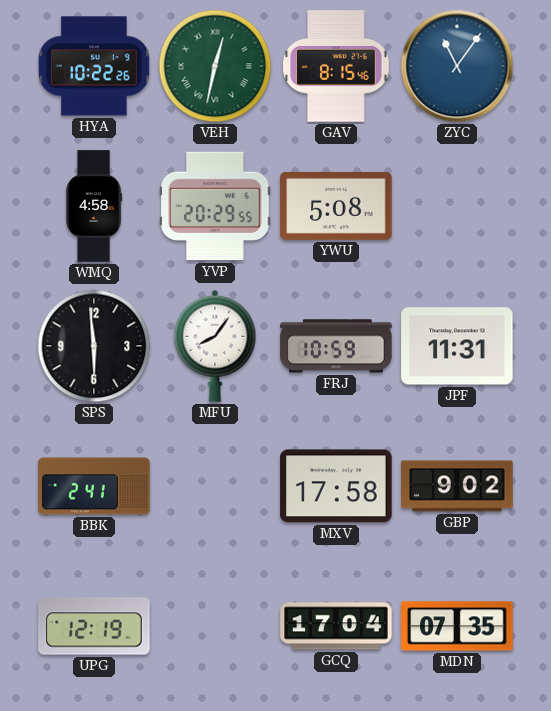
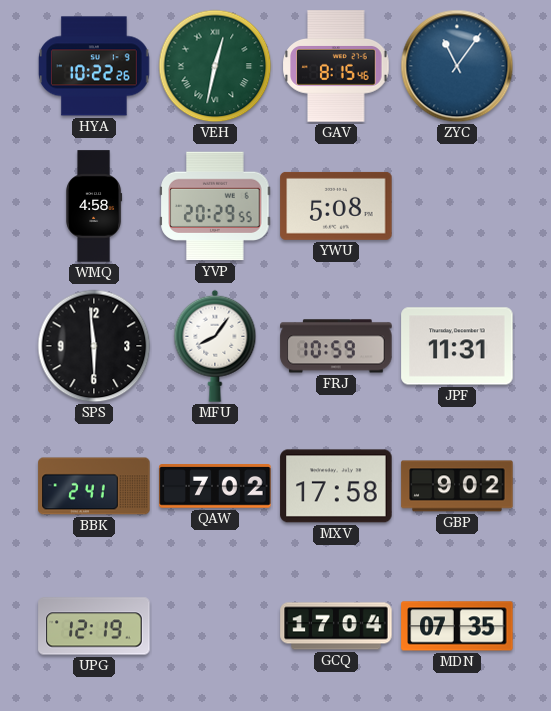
QAW: none -> 7:02 (215, 486)
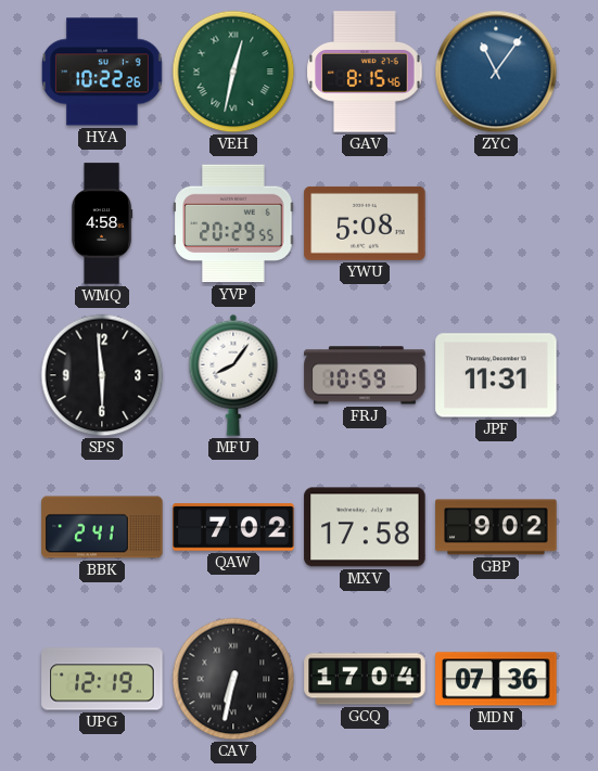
CAV: none -> 6:32 (233, 679)
MDN: 07:35 -> 07:36 (496, 679)
